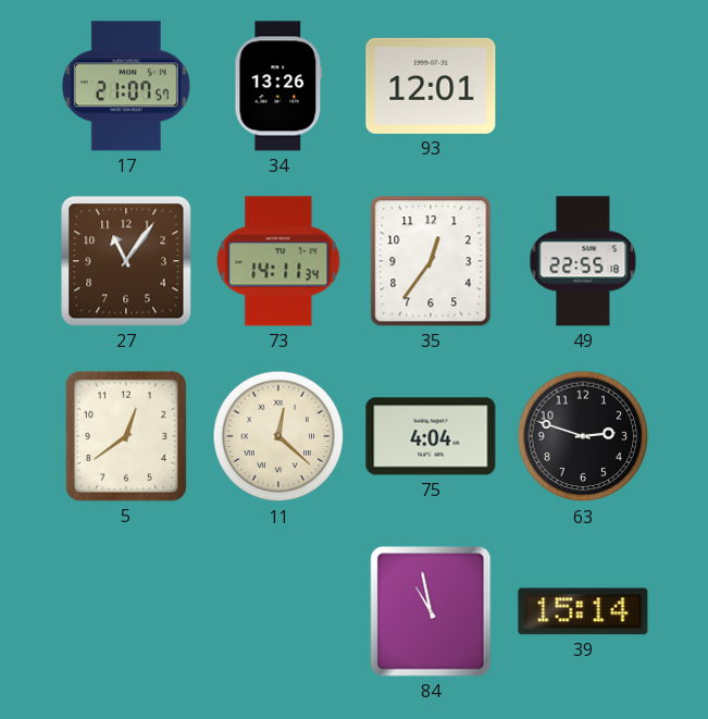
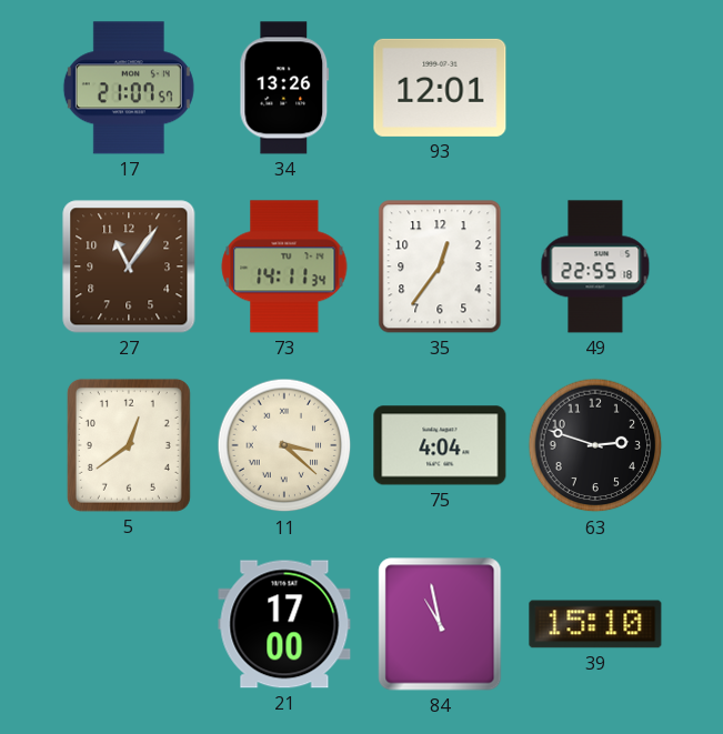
11: 12:22 -> 3:22 (284, 445)
21: none -> 17:00 (284, 624)
39: 15:14 -> 15:10 (595, 624)
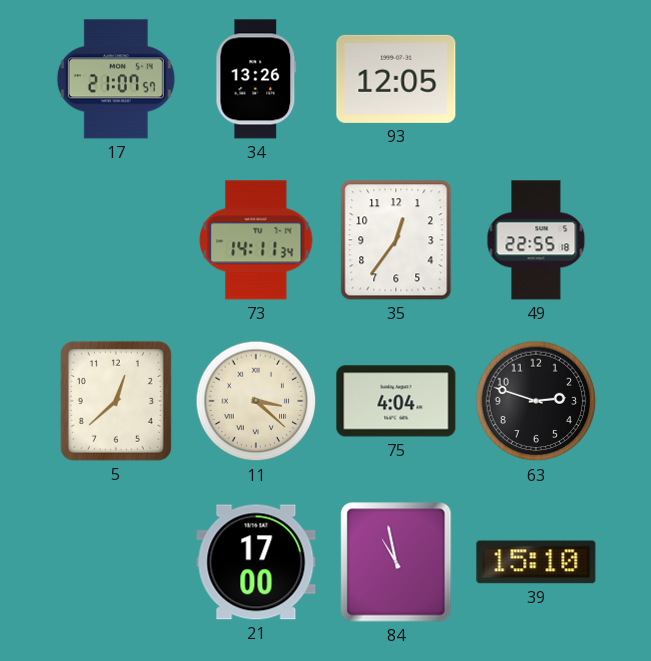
93: 12:01 -> 12:05 (396, 79)
27: 11:06 -> none (129, 267)
5: 12:39 -> 12:38 (116, 401)
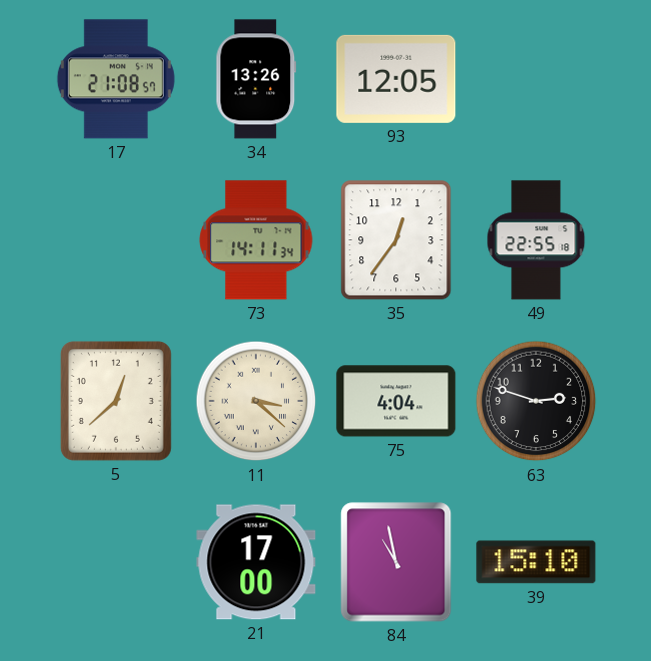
17: 21:07 -> 21:08 (116, 79)
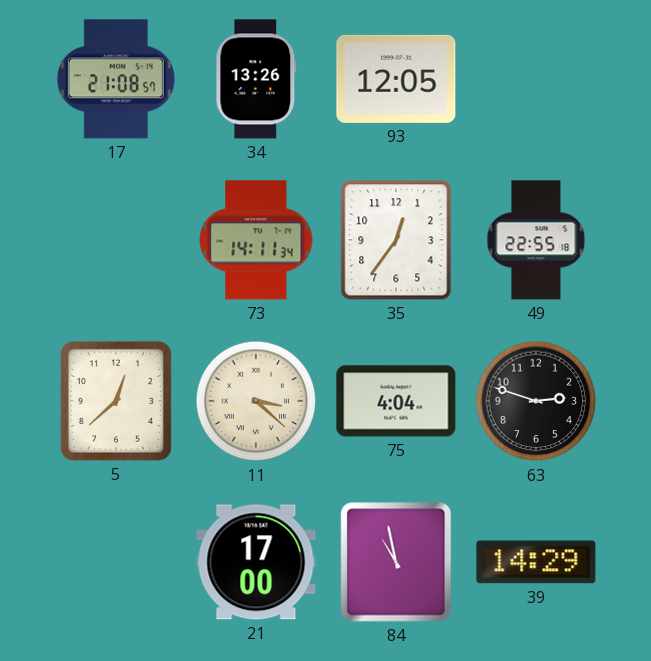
39: 15:10 -> 14:29 (536, 562)
